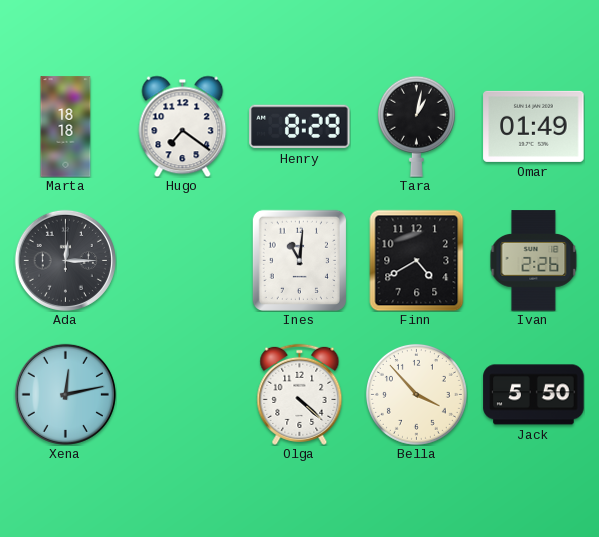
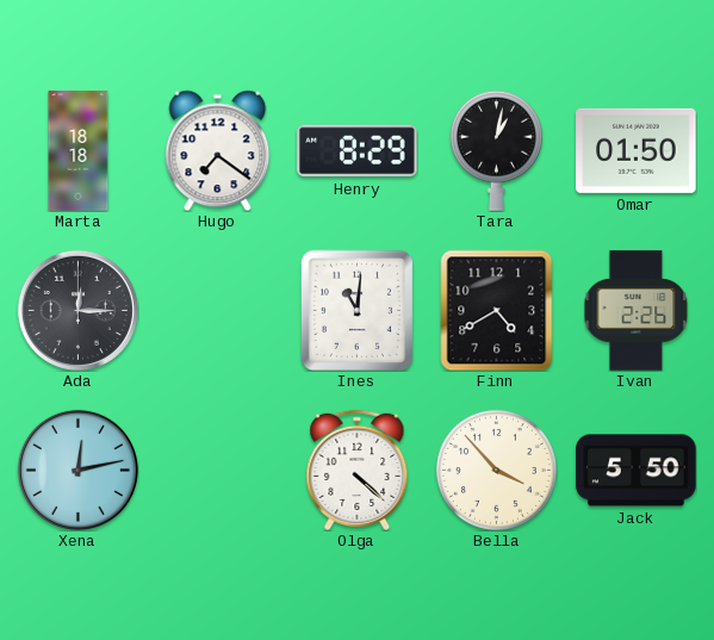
Omar: 01:49 -> 01:50 (637, 150)
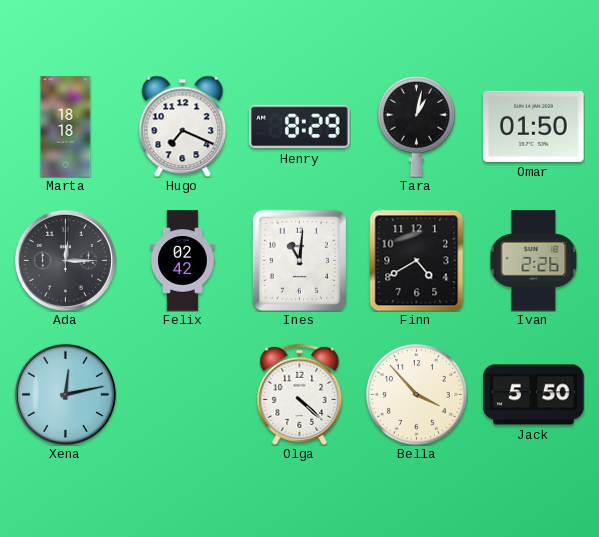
Hugo: 7:21 -> 7:19 (183, 126)
Felix: none -> 02:42 (183, 261)
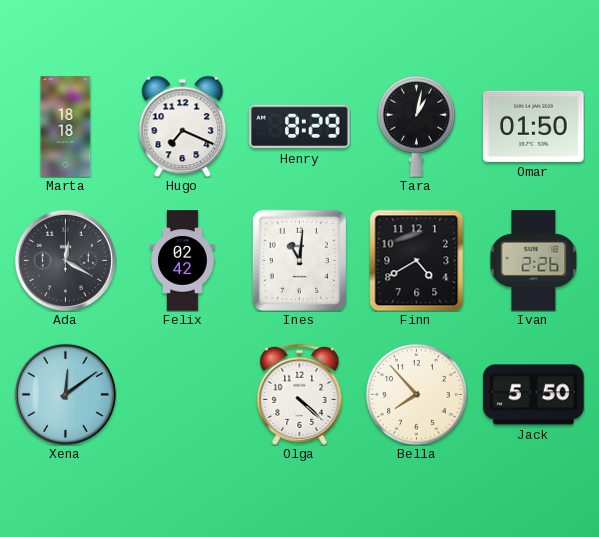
Ada: 12:15 -> 12:20 (65, 260)
Xena: 12:13 -> 12:09 (65, 394)
Bella: 3:53 -> 7:53 (416, 394)
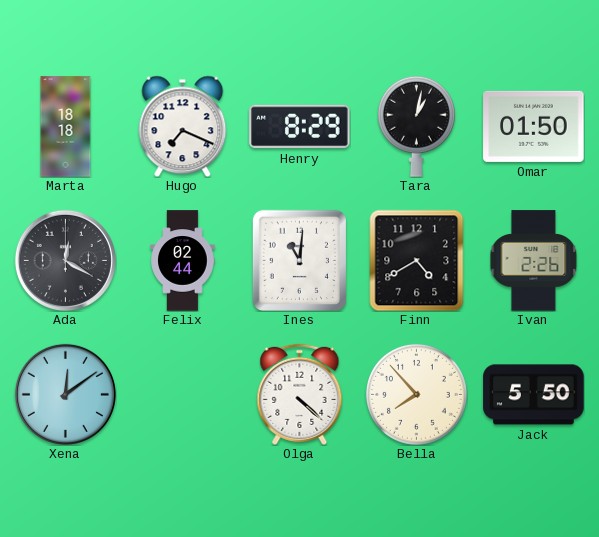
Felix: 02:42 -> 02:44 (183, 261)
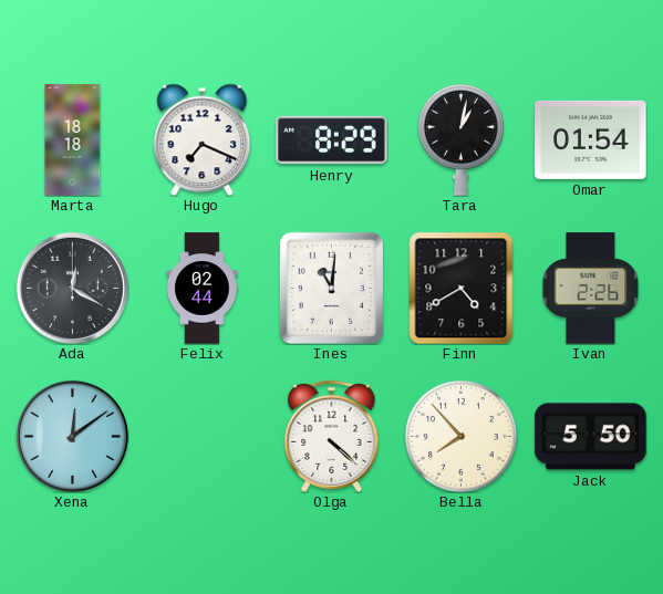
Omar: 01:50 -> 01:54 (591, 139)
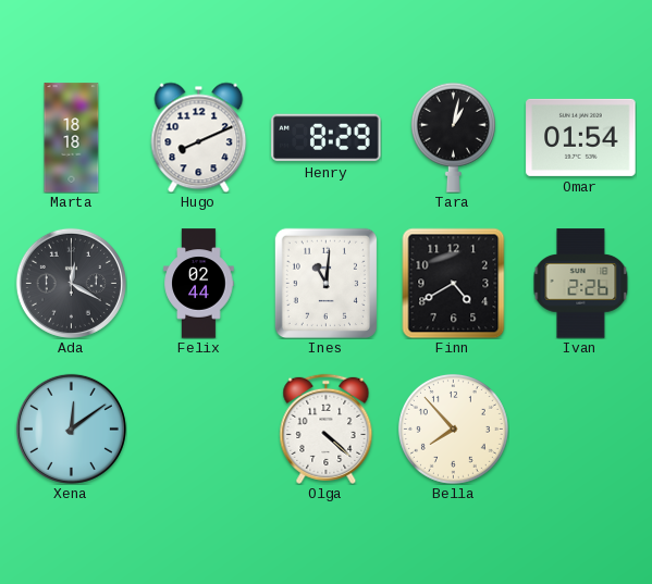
Hugo: 7:19 -> 8:11 (199, 137)
Jack: 5:50 -> none (591, 437)
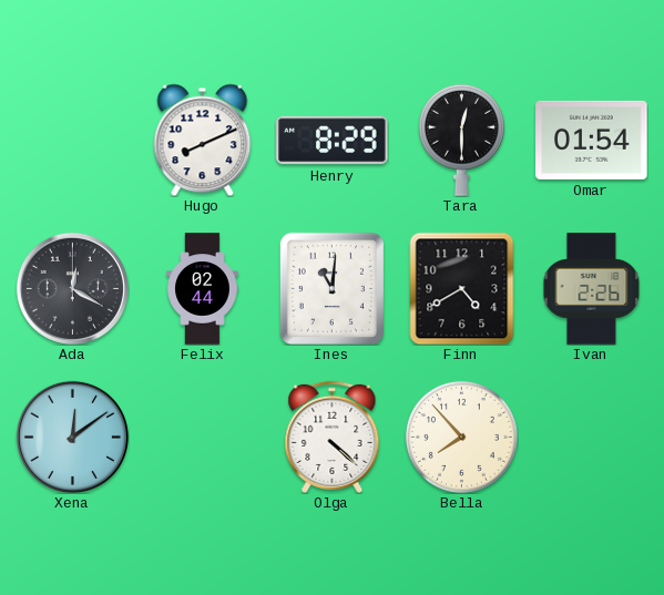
Marta: 18:18 -> none (72, 138)
Tara: 1:02 -> 12:30 (461, 140)
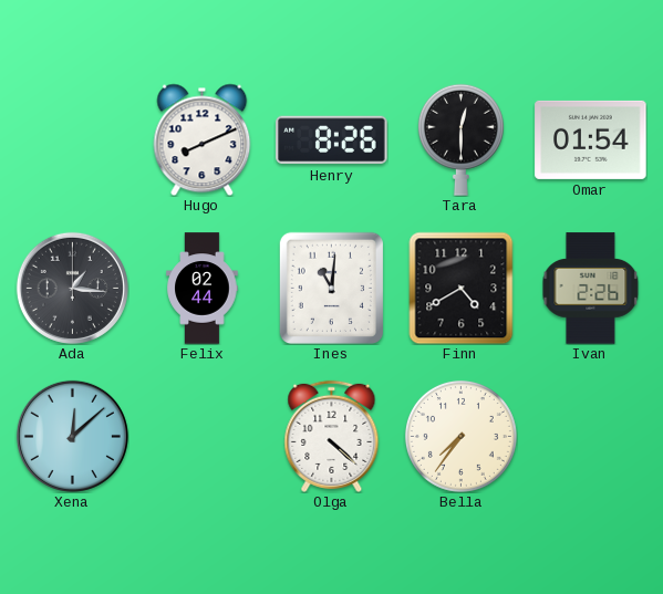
Henry: 8:29 -> 8:26 (332, 140)
Ada: 12:20 -> 1:16 (72, 288)
Xena: 12:09 -> 12:08 (72, 436)
Bella: 7:53 -> 7:36 (460, 436)
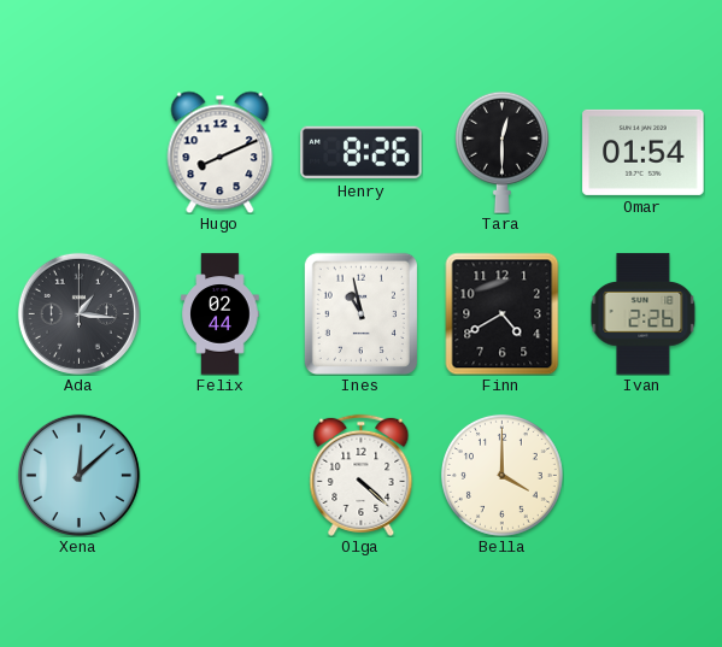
Ines: 11:01 -> 10:58 (360, 313)
Bella: 7:36 -> 4:00 (501, 475)
